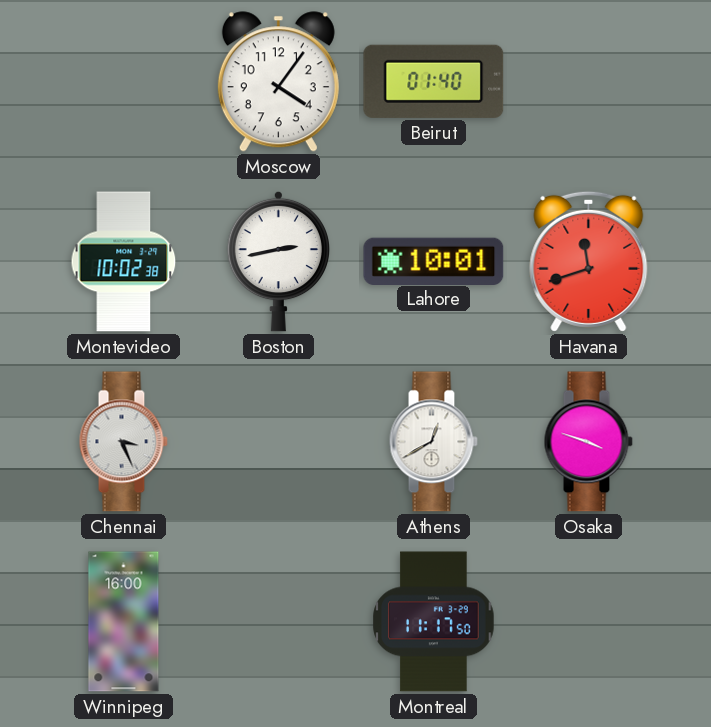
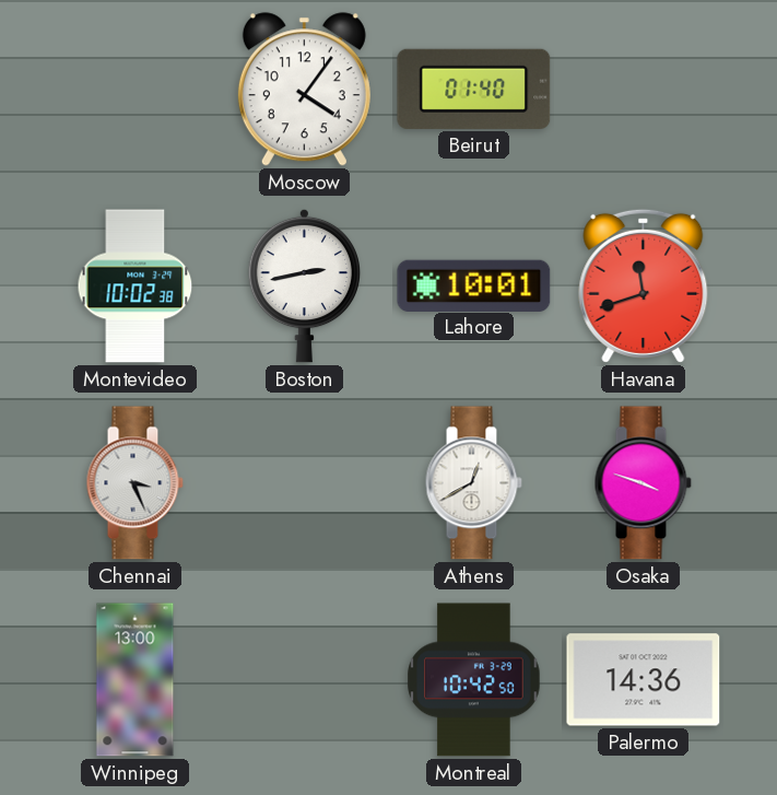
Winnipeg: 16:00 -> 13:00 (136, 680)
Montreal: 11:17 -> 10:42 (474, 680)
Palermo: none -> 14:36 (644, 680)
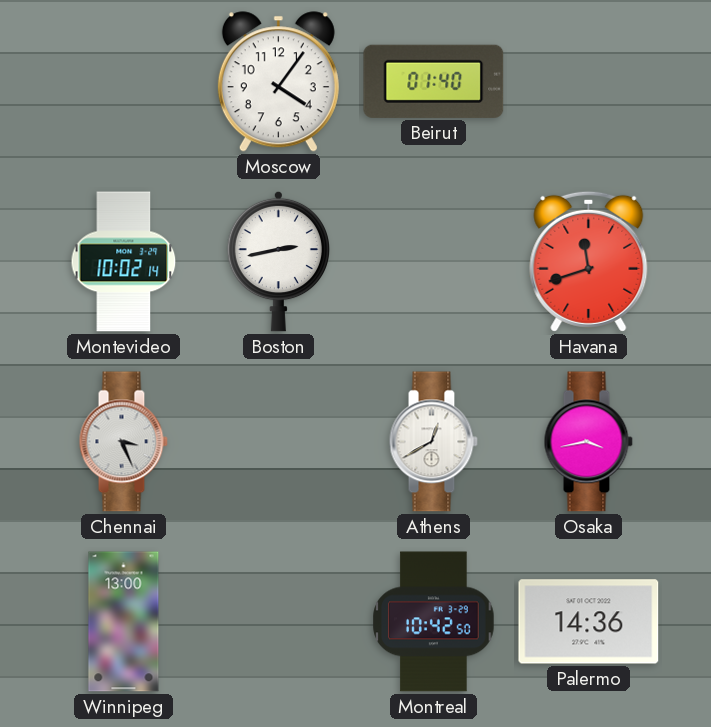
Montevideo: 10:02:38 -> 10:02:14 (124, 262)
Lahore: 10:01 -> none (474, 285)
Osaka: 3:48 -> 3:43 (588, 442)
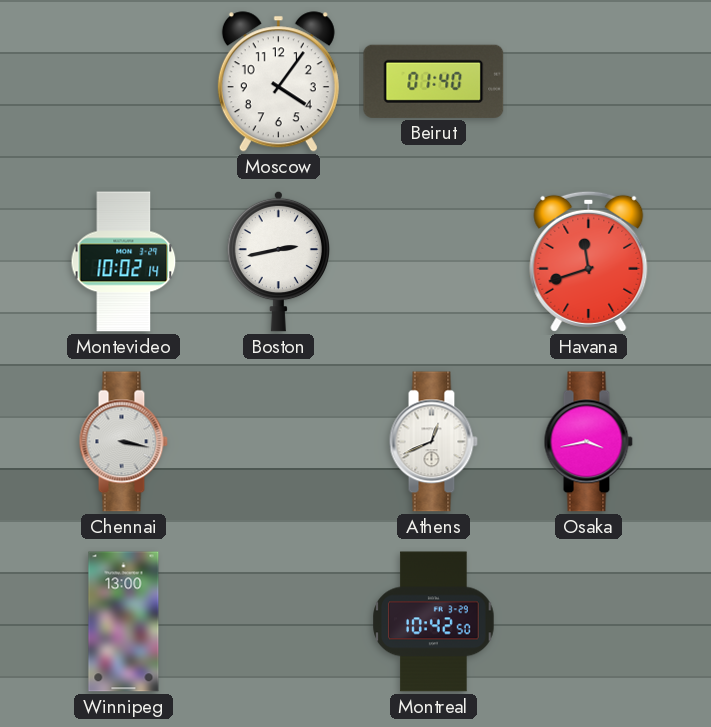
Chennai: 3:26 -> 3:17 (123, 442)
Athens: 12:40 -> 12:41 (433, 442)
Palermo: 14:36 -> none (589, 622)
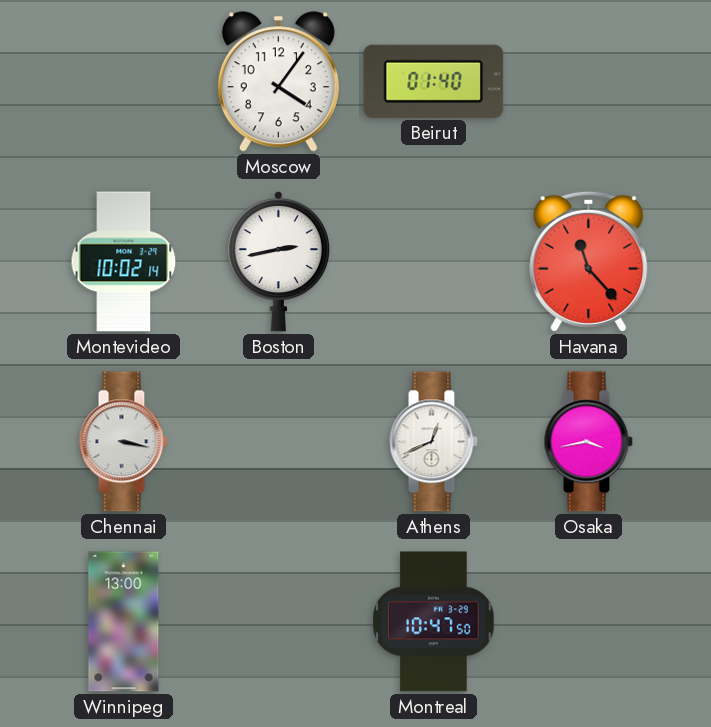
Havana: 11:42 -> 11:23 (589, 261)
Montreal: 10:42 -> 10:47 (434, 622)
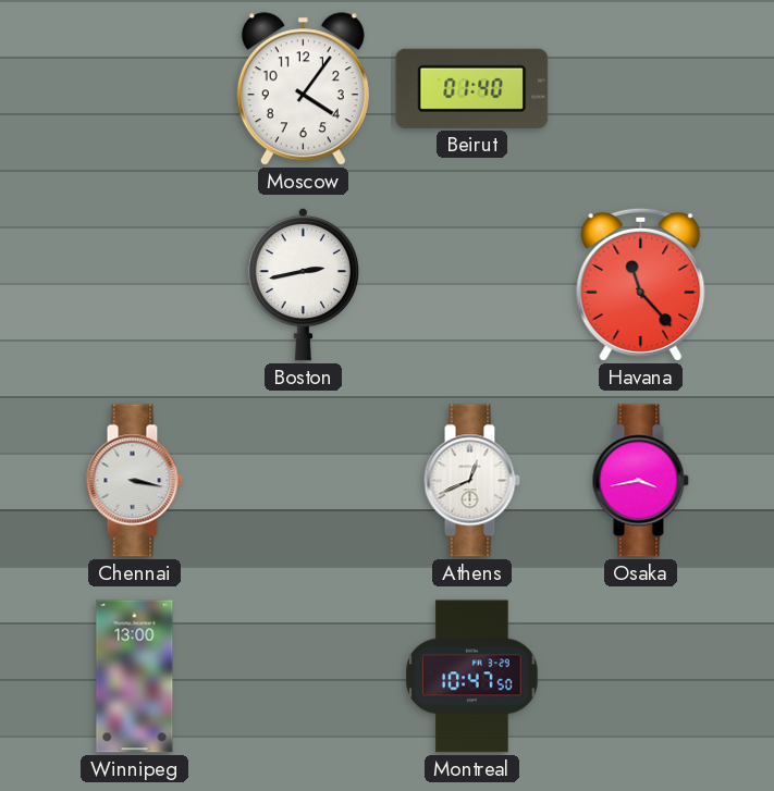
Montevideo: 10:02 -> none (124, 262)
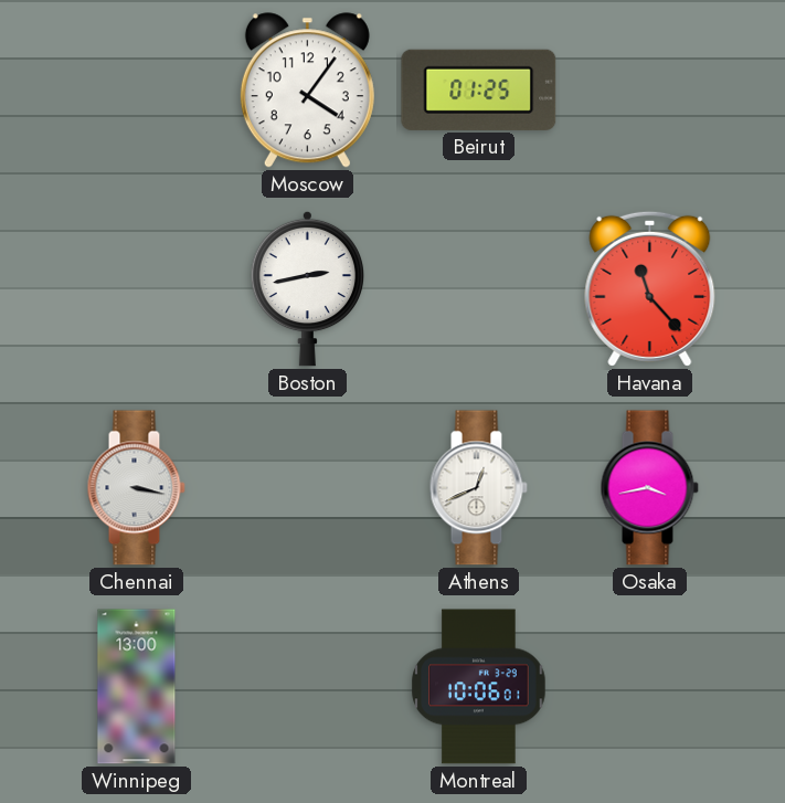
Beirut: 01:40 -> 01:25 (479, 89)
Montreal: 10:47 -> 10:06 (479, 687)
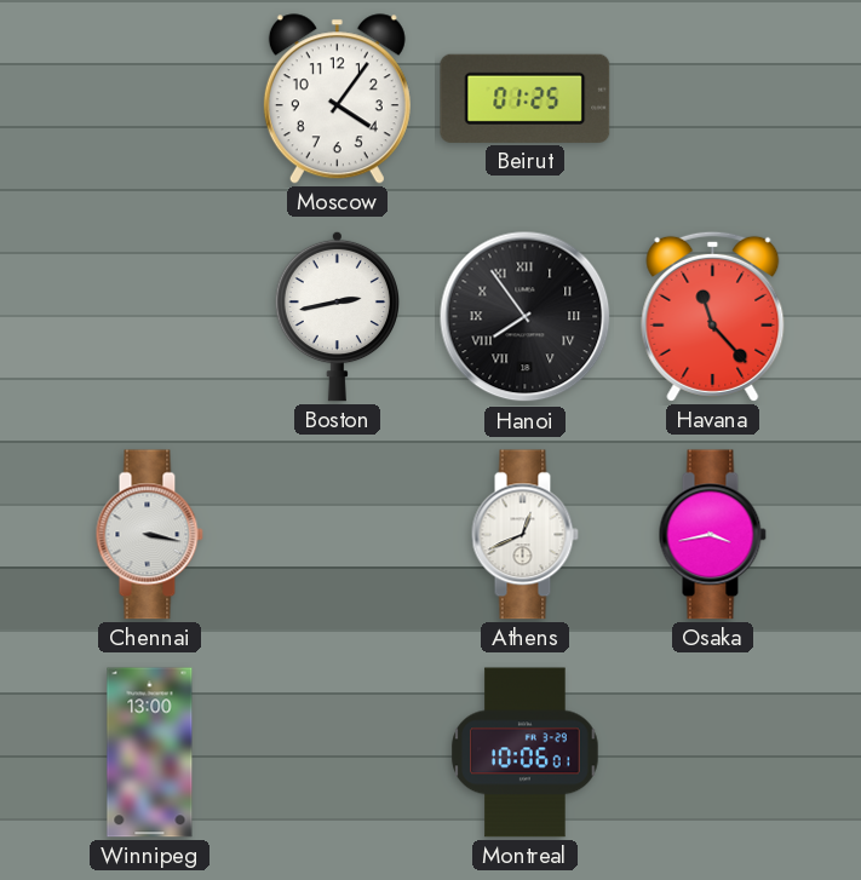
Hanoi: none -> 7:54 (526, 317)
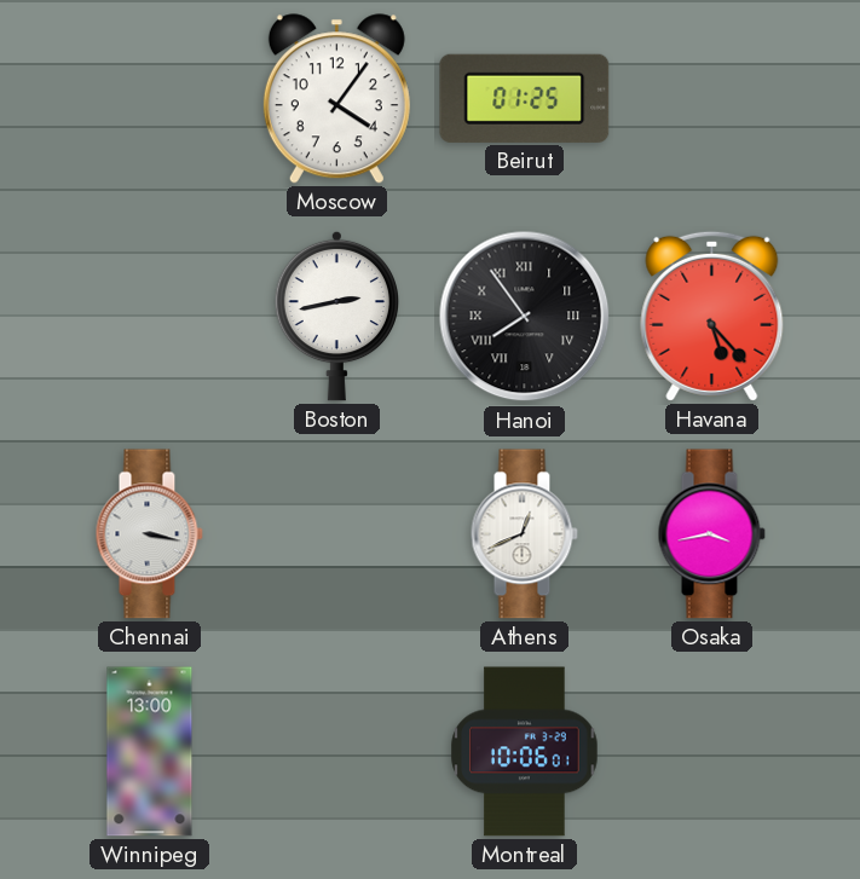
Havana: 11:23 -> 5:23 (712, 316)
